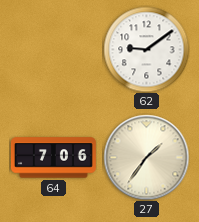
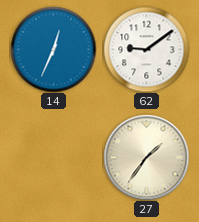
14: none -> 12:34 (53, 49)
64: 7:06 -> none (54, 158)
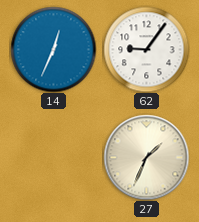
62: 9:09 -> 9:06 (146, 49)
27: 1:36 -> 1:34 (146, 157)
